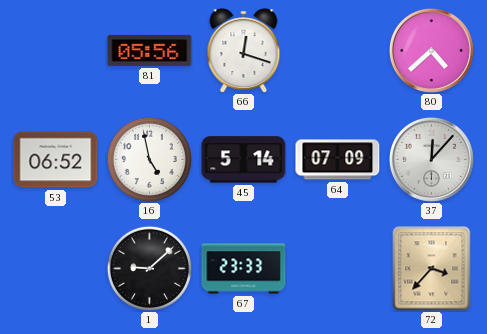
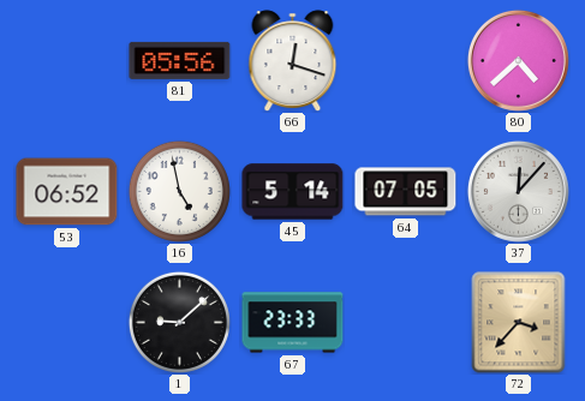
64: 07:09 -> 07:05 (406, 192)
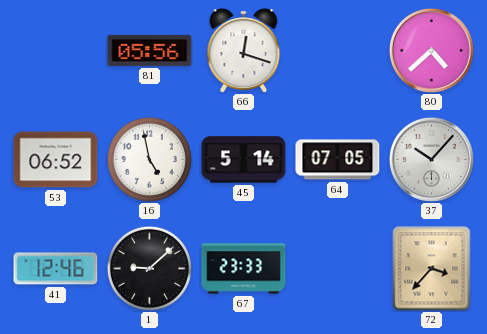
37: 12:07 -> 10:07 (431, 159)
41: none -> 12:46 (56, 269)
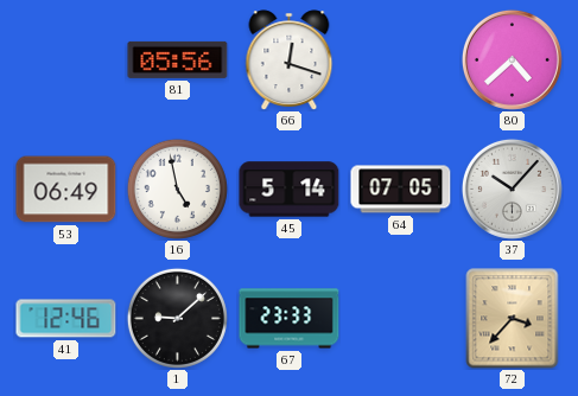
53: 06:52 -> 06:49 (66, 190)
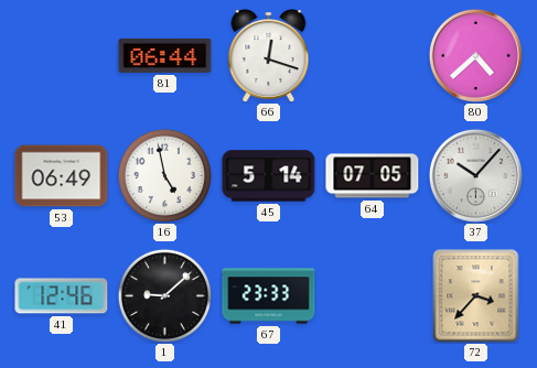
81: 05:56 -> 06:44 (165, 55)
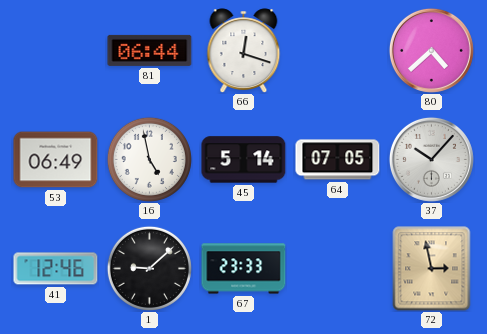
72: 3:37 -> 2:58 (432, 269)
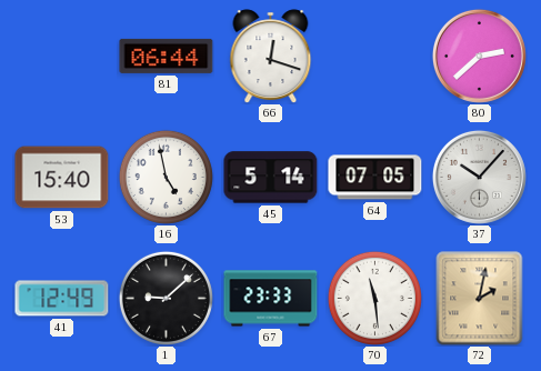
80: 4:38 -> 2:38 (479, 56)
53: 06:49 -> 15:40 (62, 178)
41: 12:46 -> 12:49 (62, 299)
70: none -> 11:29 (374, 298)
72: 2:58 -> 2:02 (480, 299)
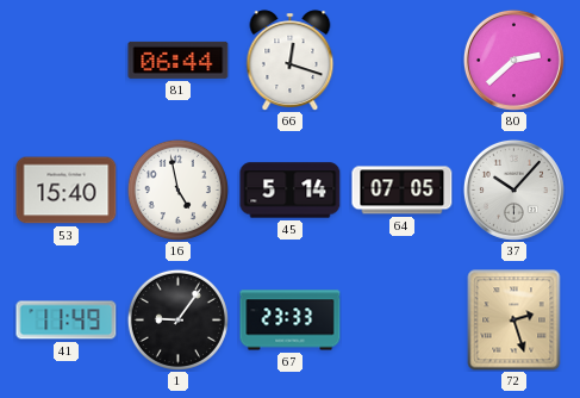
41: 12:49 -> 11:49 (67, 321)
1: 9:08 -> 9:06 (177, 319)
70: 11:29 -> none (374, 298)
72: 2:02 -> 2:27 (514, 321)
